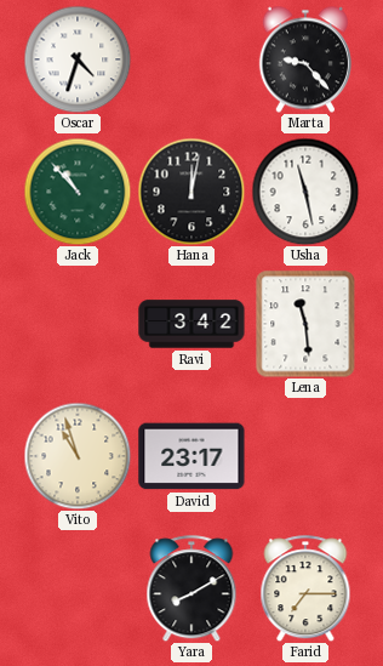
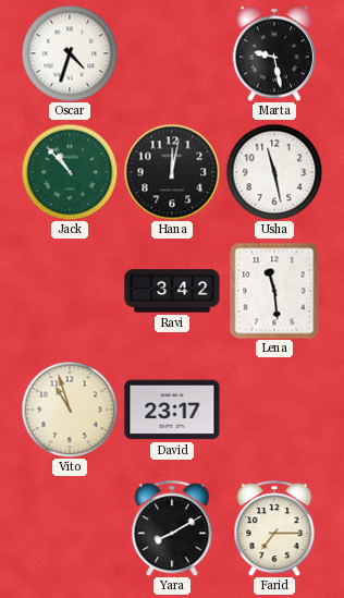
Marta: 9:23 -> 9:28 (274, 53)
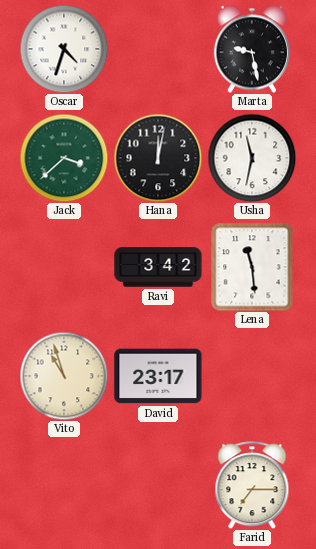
Jack: 10:53 -> 3:38 (64, 158)
Usha: 11:28 -> 11:32 (252, 158)
Yara: 8:10 -> none (172, 528)
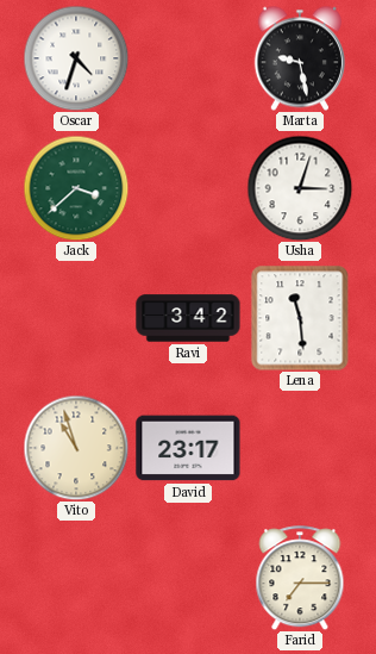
Hana: 12:02 -> none (158, 158)
Usha: 11:32 -> 3:03 (300, 188)
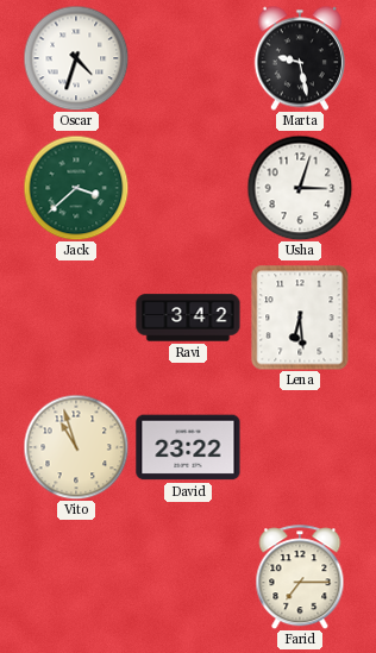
Lena: 11:29 -> 6:29 (300, 318)
David: 23:17 -> 23:22 (188, 447)
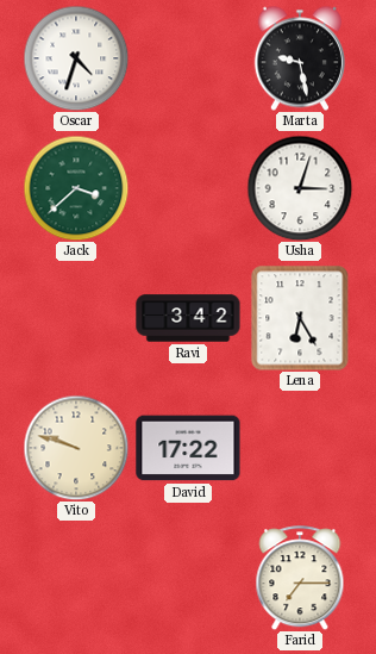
Lena: 6:29 -> 6:25 (300, 318)
Vito: 10:57 -> 9:48 (76, 448)
David: 23:22 -> 17:22 (188, 448)
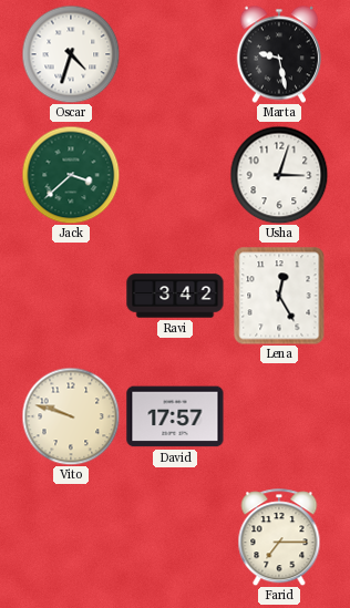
Lena: 6:25 -> 12:25 (279, 296)
David: 17:22 -> 17:57 (175, 416)
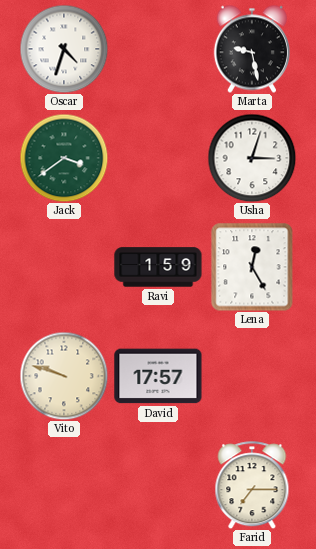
Jack: 3:38 -> 3:39 (64, 158)
Ravi: 3:42 -> 1:59 (158, 267)
